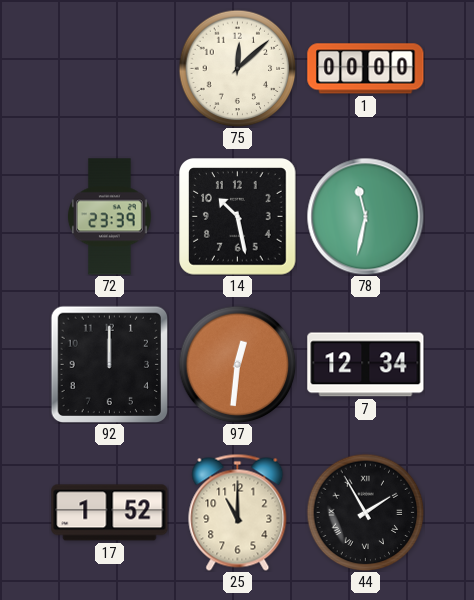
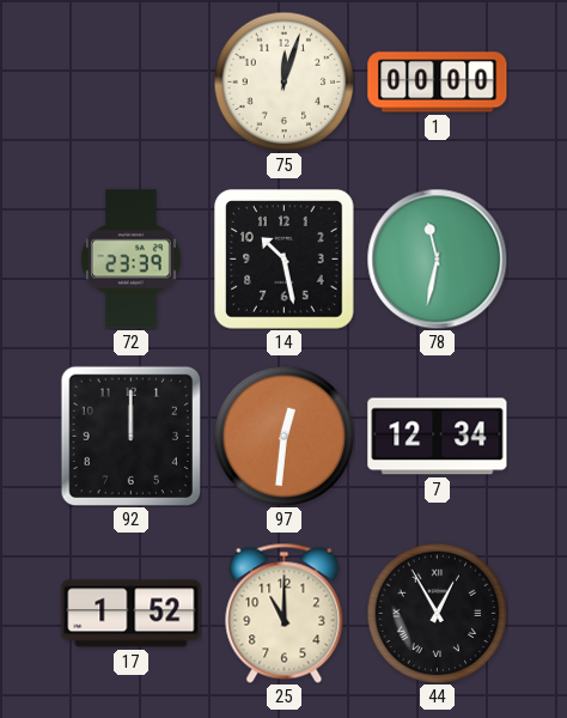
75: 12:08 -> 12:03 (283, 81)
44: 1:55 -> 12:55 (437, 613)
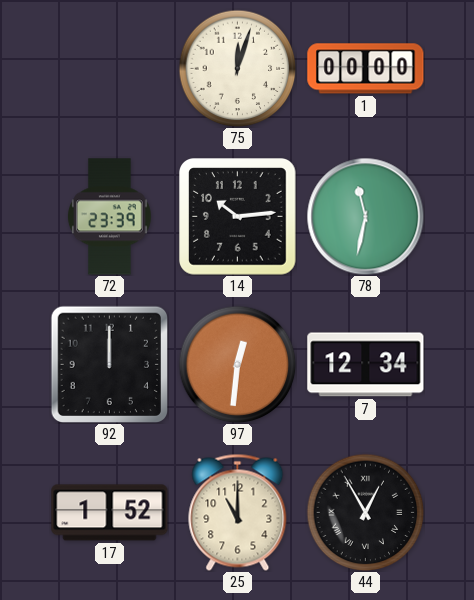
14: 10:28 -> 10:14 (238, 217)
